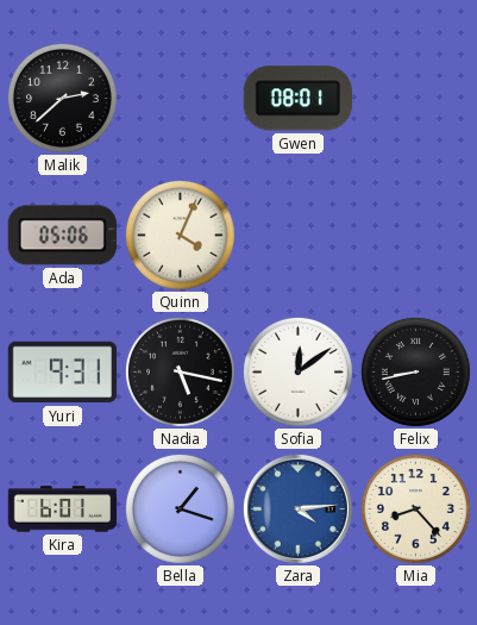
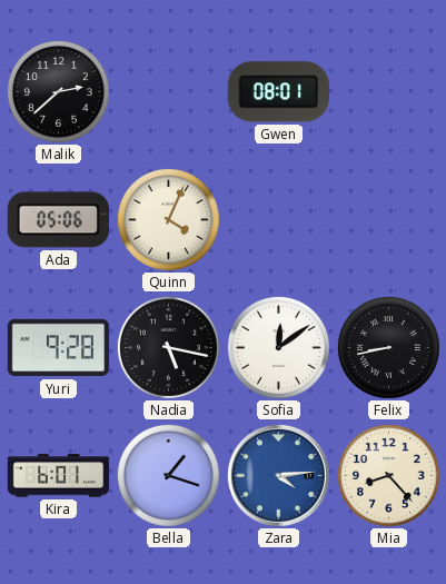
Yuri: 9:31 -> 9:28 (59, 348)
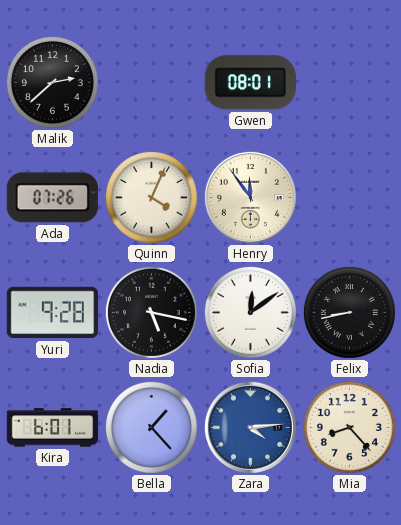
Ada: 05:06 -> 07:26 (52, 198)
Henry: none -> 11:54 (250, 197)
Bella: 1:18 -> 1:23 (151, 427)
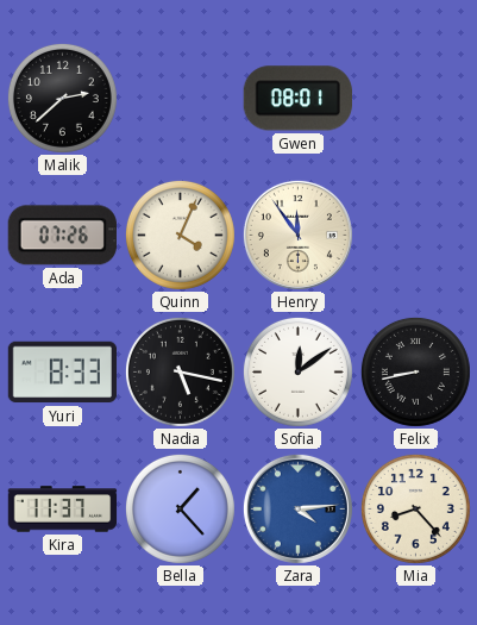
Yuri: 9:28 -> 8:33 (63, 373)
Kira: 6:01 -> 11:37 (63, 510)
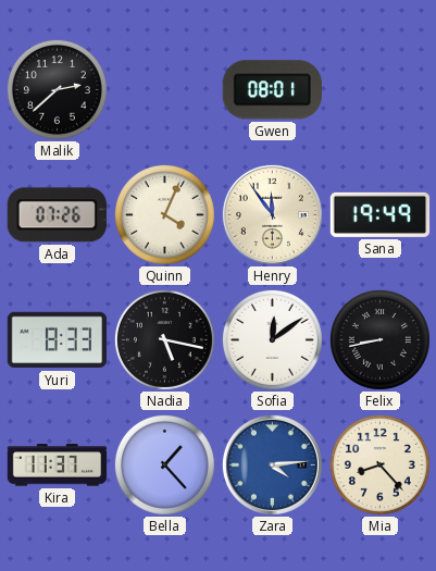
Sana: none -> 19:49 (381, 214)
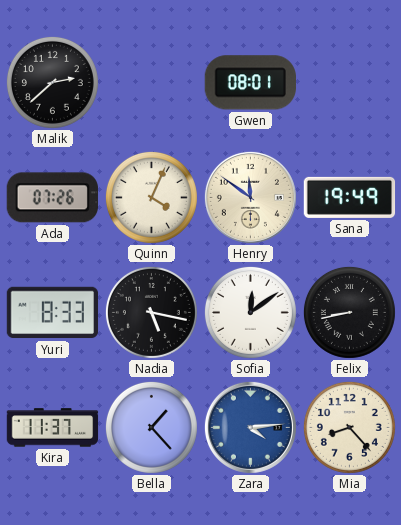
Henry: 11:54 -> 11:51 (250, 197)
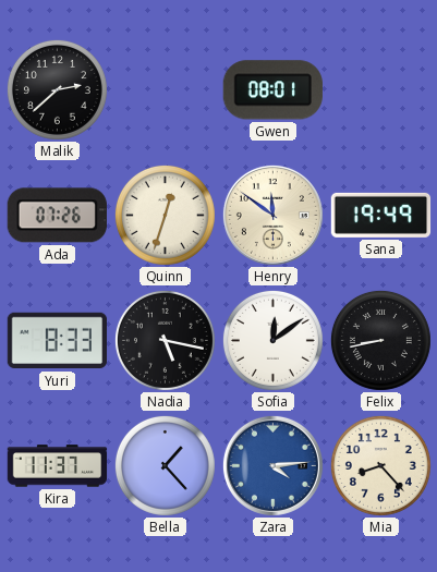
Quinn: 4:04 -> 12:33 (165, 215)
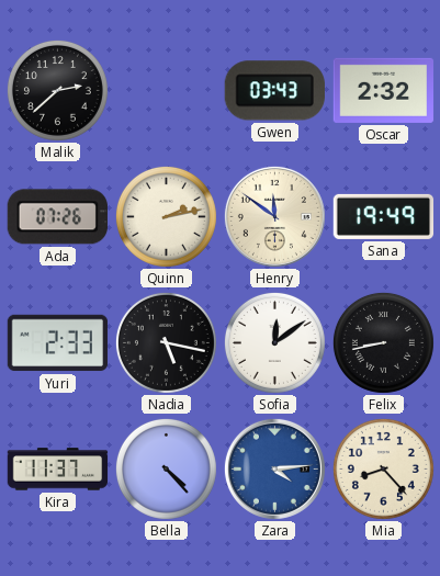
Gwen: 08:01 -> 03:43 (274, 91)
Oscar: none -> 2:32 (384, 90)
Quinn: 12:33 -> 2:13 (166, 216)
Yuri: 8:33 -> 2:33 (58, 343)
Bella: 1:23 -> 4:23 (166, 468)
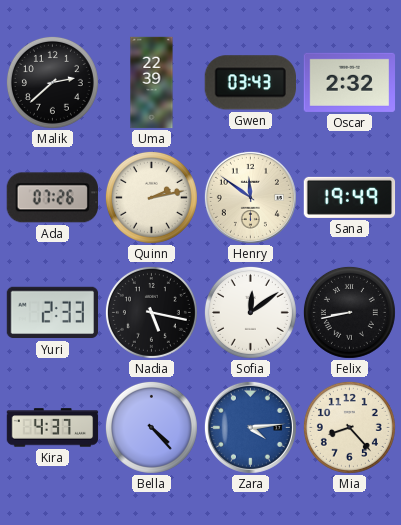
Uma: none -> 22:39 (152, 83)
Kira: 11:37 -> 4:37 (53, 428)
